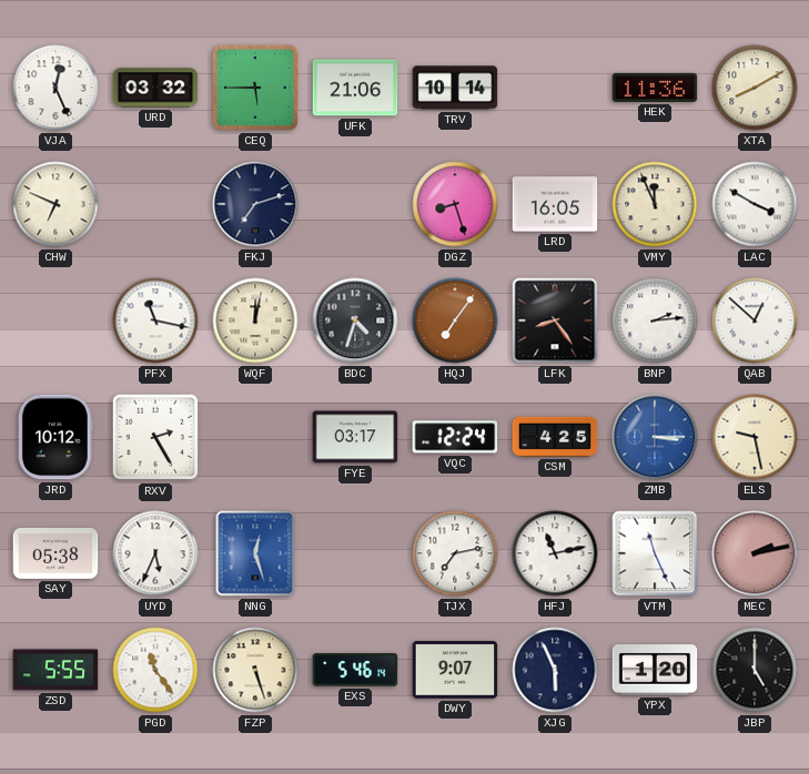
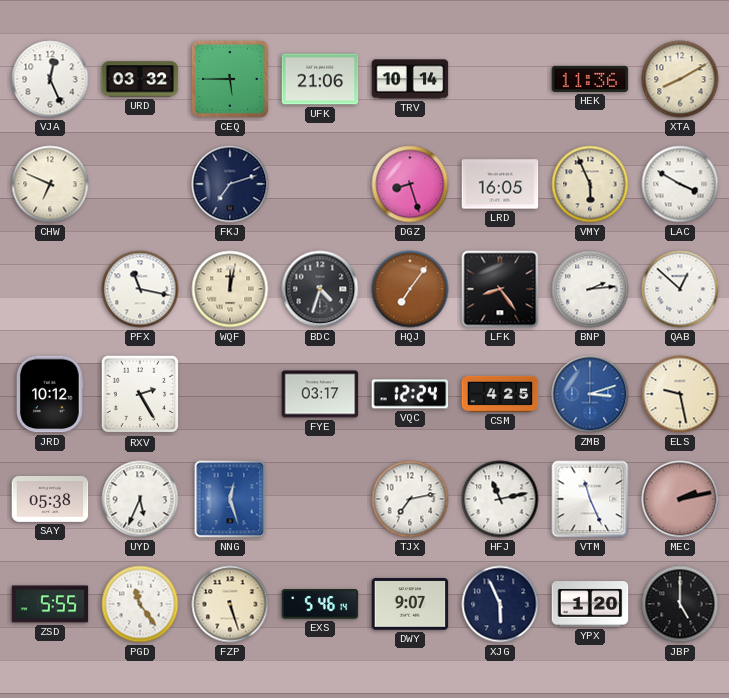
VMY: 11:56 -> 5:56 (590, 184)
ZMB: 3:15 -> 3:12 (590, 394)
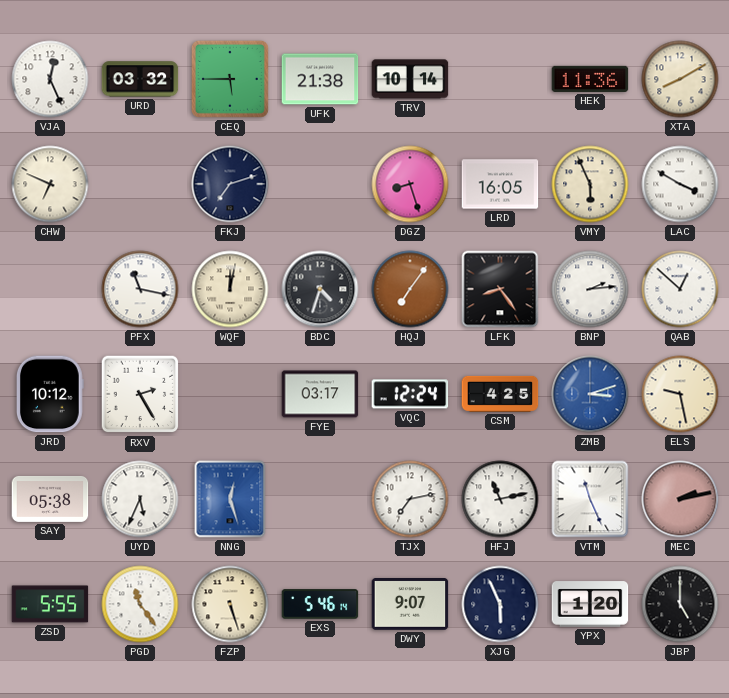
UFK: 21:06 -> 21:38 (320, 79)
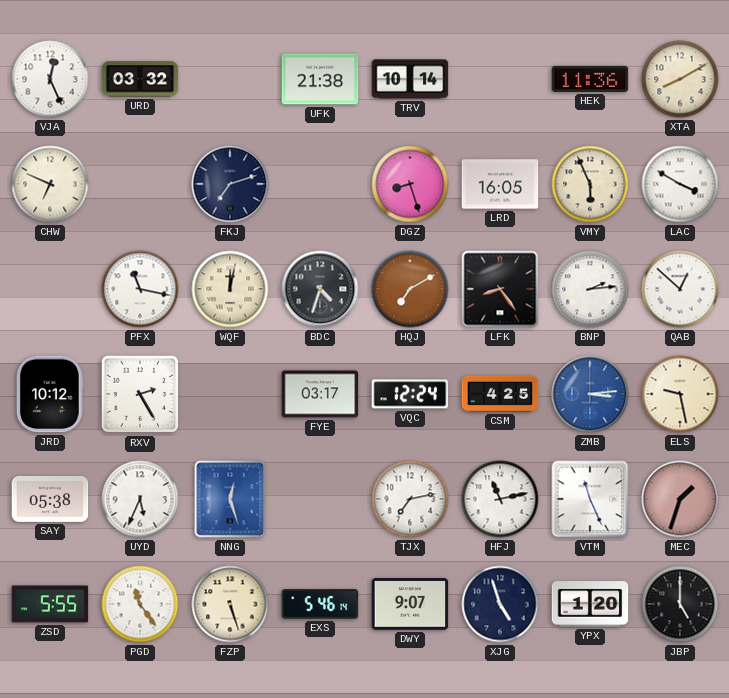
CEQ: 5:45 -> none (230, 79)
HQJ: 7:06 -> 7:10 (410, 289)
ZMB: 3:12 -> 3:14 (590, 394)
MEC: 2:13 -> 1:33 (680, 499)
XJG: 5:56 -> 4:57 (500, 604)
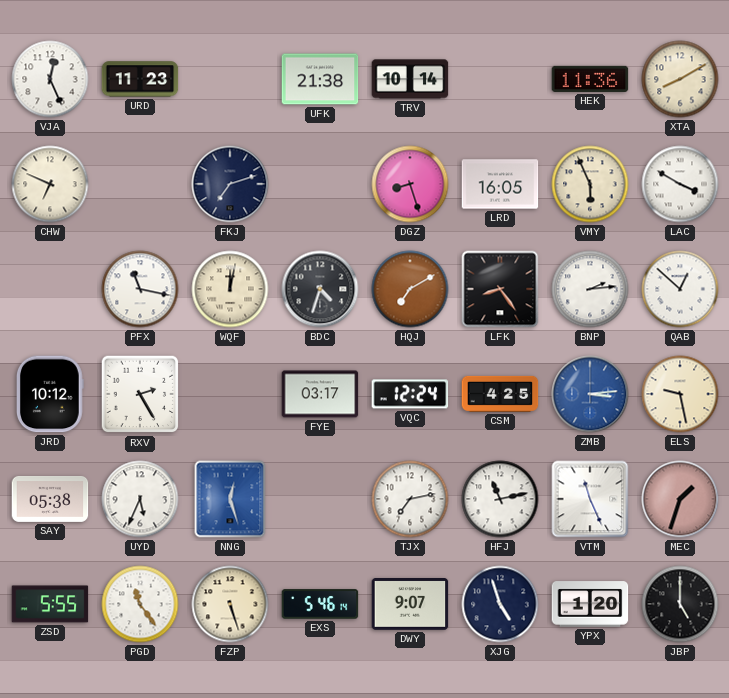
URD: 03:32 -> 11:23 (140, 79)
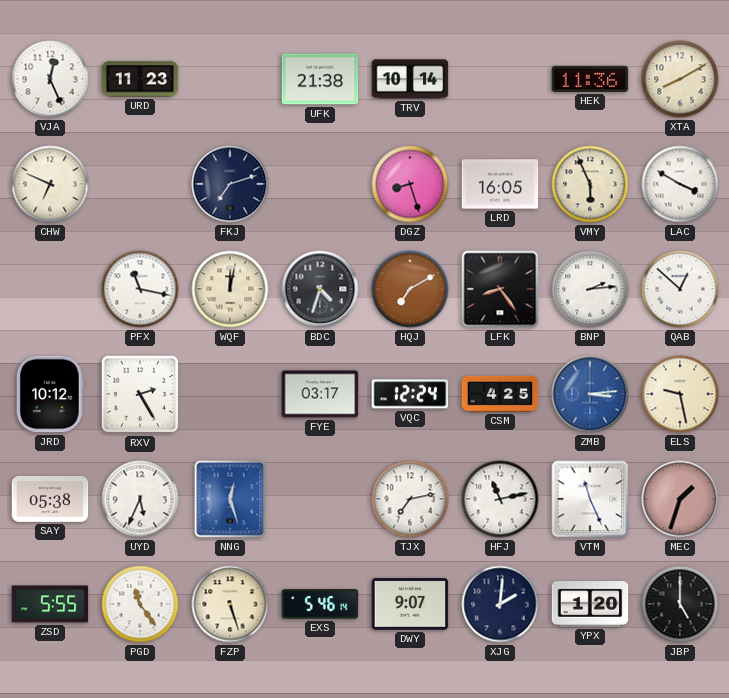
XJG: 4:57 -> 2:01 (500, 604)
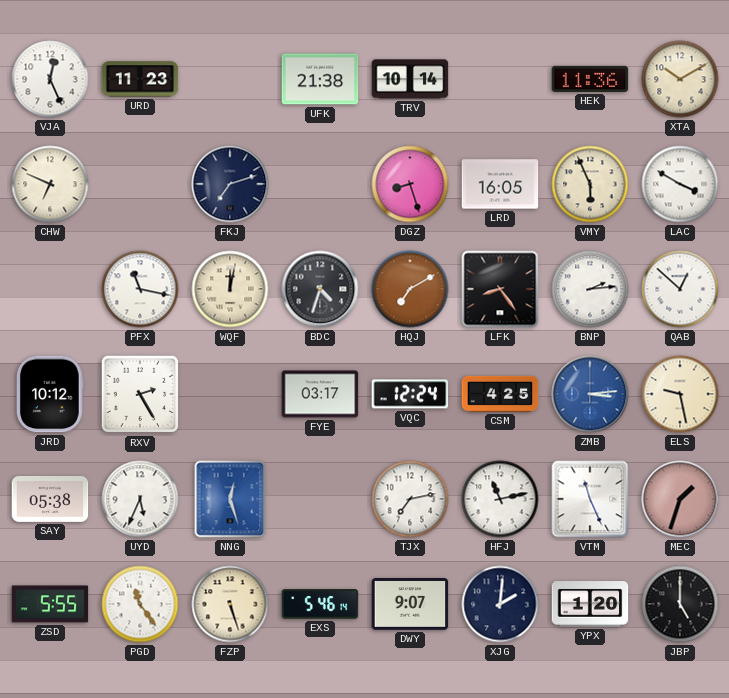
XTA: 8:10 -> 10:10 (680, 79)
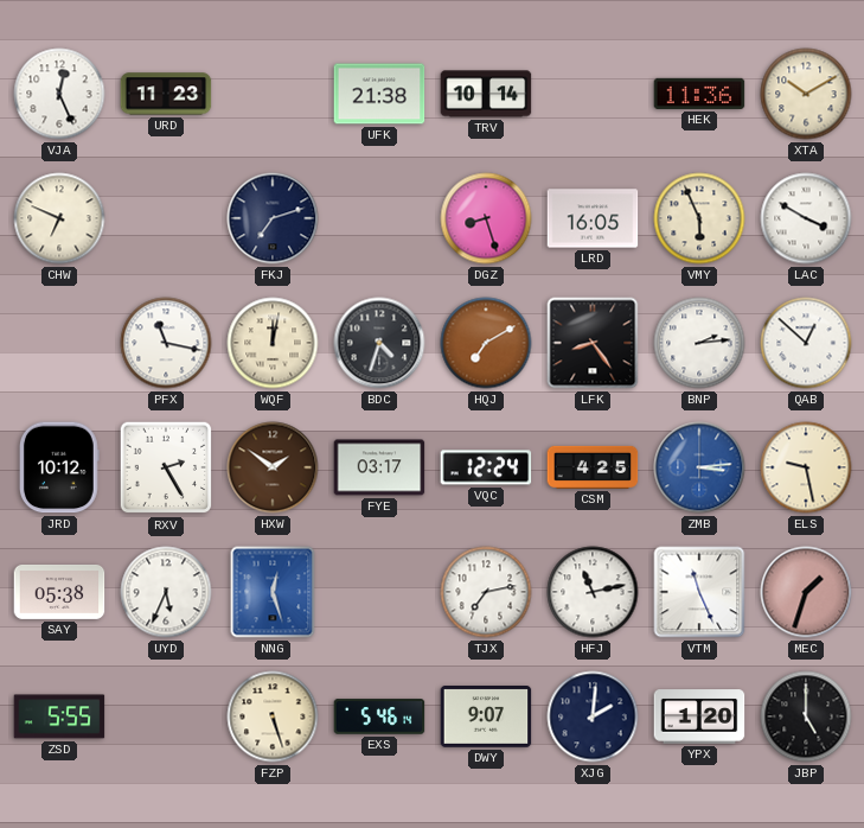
HXW: none -> 1:51 (273, 467)
PGD: 11:24 -> none (140, 604)
